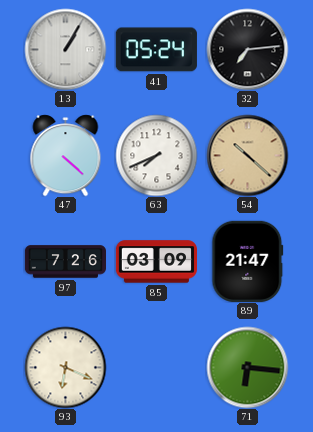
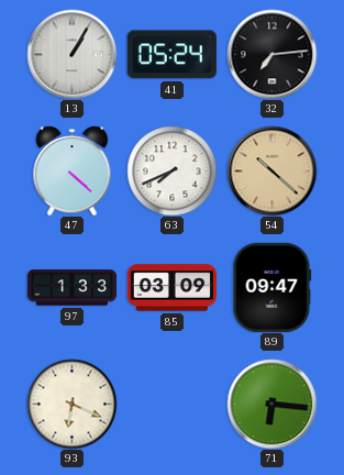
97: 7:26 -> 1:33 (71, 288)
89: 21:47 -> 09:47 (273, 287)
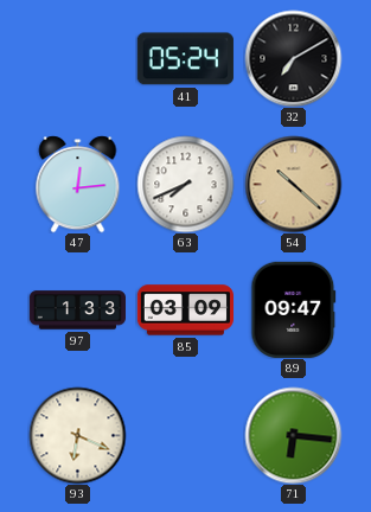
13: 1:05 -> none (71, 54)
32: 7:14 -> 7:10 (293, 58)
47: 4:22 -> 12:14 (78, 184)
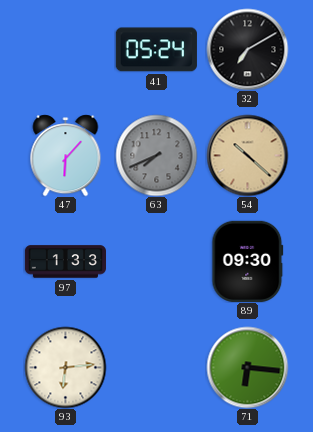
47: 12:14 -> 6:07 (66, 155)
63 dial: white -> grey (156, 155)
85: 03:09 -> none (185, 311)
89: 09:47 -> 09:30 (248, 261)
93: 6:19 -> 6:14 (65, 367)
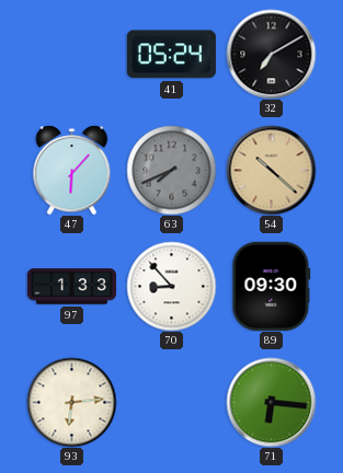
70: none -> 8:53 (171, 286)
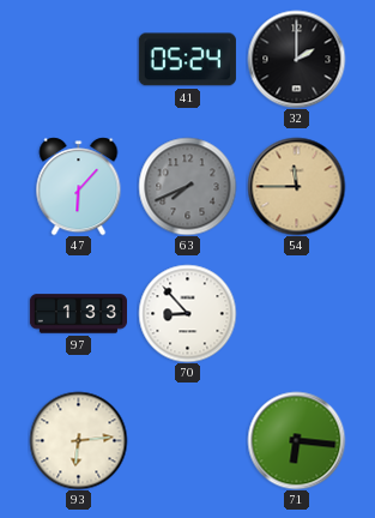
32: 7:10 -> 2:00 (296, 59)
54: 10:22 -> 11:45 (296, 186)
89: 09:30 -> none (272, 286)
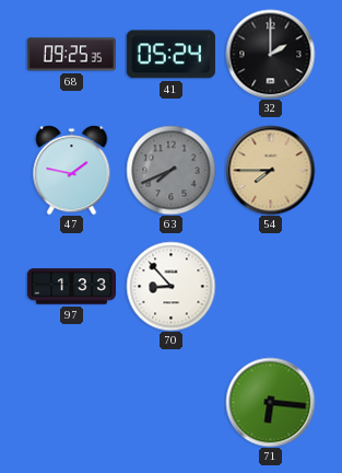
68: none -> 09:25 (71, 55)
47: 6:07 -> 1:47 (72, 170)
54: 11:45 -> 7:45 (270, 170)
93: 6:14 -> none (78, 440)
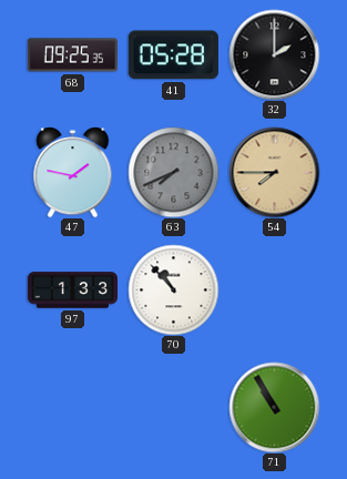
41: 05:24 -> 05:28 (173, 55)
70: 8:53 -> 10:53 (173, 289)
71: 6:16 -> 10:55 (274, 407)
